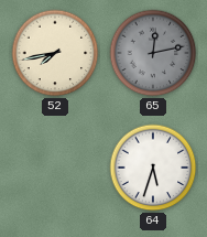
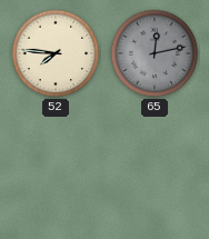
52: 7:43 -> 7:46 (56, 53)
64: 5:33 -> none (153, 168)
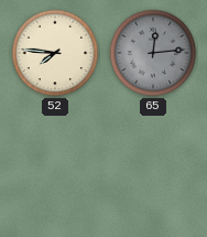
65: 12:13 -> 12:14 (153, 53)
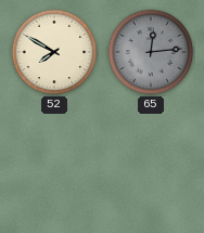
52: 7:46 -> 7:50 (54, 52)
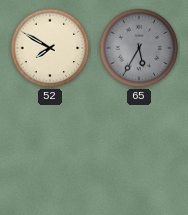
65: 12:14 -> 5:35 (139, 48)
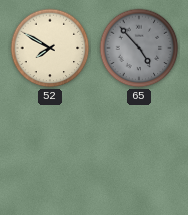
65: 5:35 -> 4:53 (139, 48)
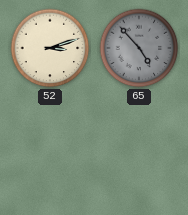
52: 7:50 -> 3:12 (50, 48)
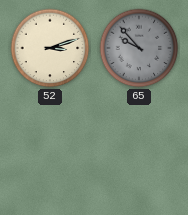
65: 4:53 -> 9:53 (139, 48)
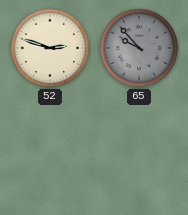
52: 3:12 -> 2:48 (50, 48)
